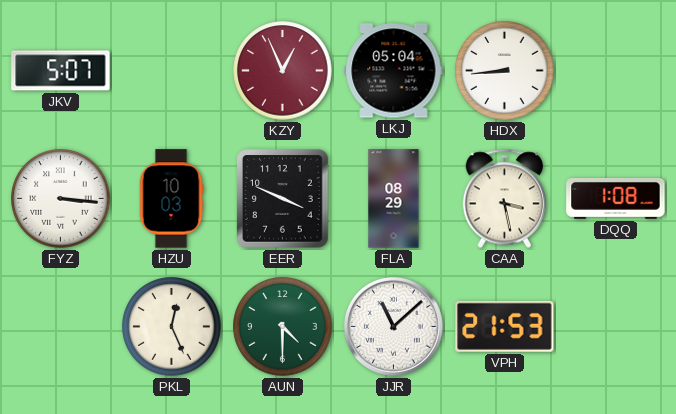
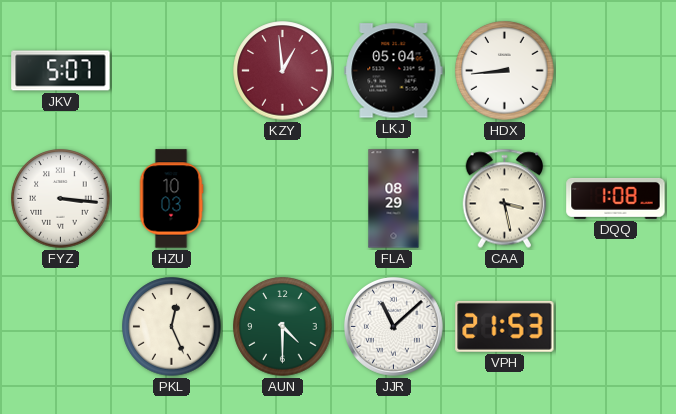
KZY: 12:56 -> 12:59 (283, 71)
EER: 3:49 -> none (283, 199)
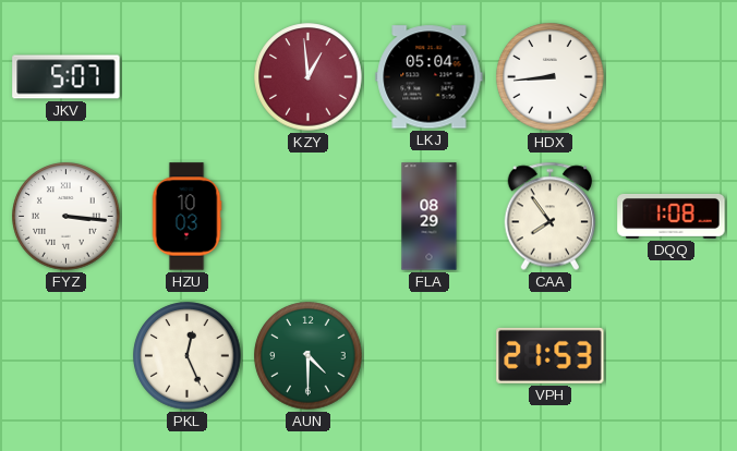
CAA: 3:28 -> 7:54 (551, 217)
JJR: 11:08 -> none (393, 326)
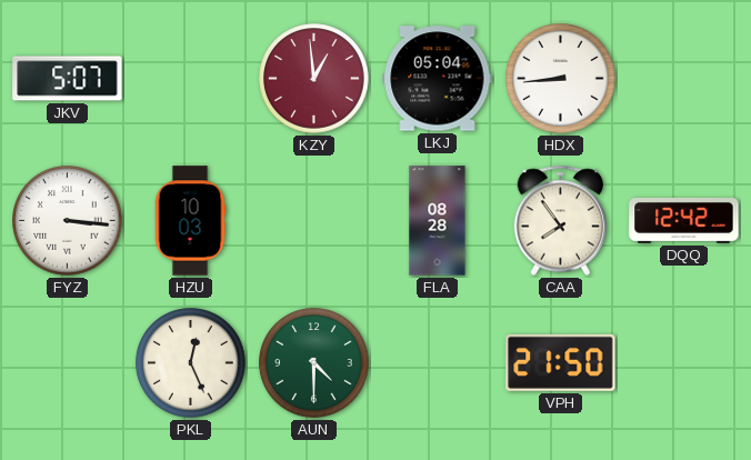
FLA: 08:29 -> 08:28 (438, 221)
DQQ: 1:08 -> 12:42 (684, 220)
VPH: 21:53 -> 21:50 (561, 362)
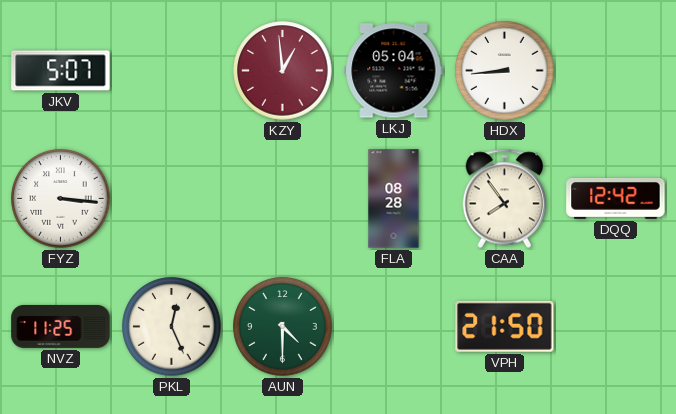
HZU: 10:03 -> none (190, 221)
NVZ: none -> 11:25 (61, 326)
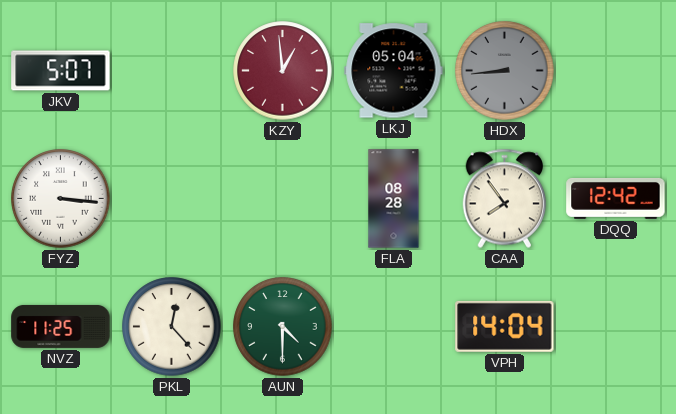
HDX dial: white -> grey (505, 71)
PKL: 12:26 -> 12:23 (172, 327)
VPH: 21:50 -> 14:04 (505, 326)
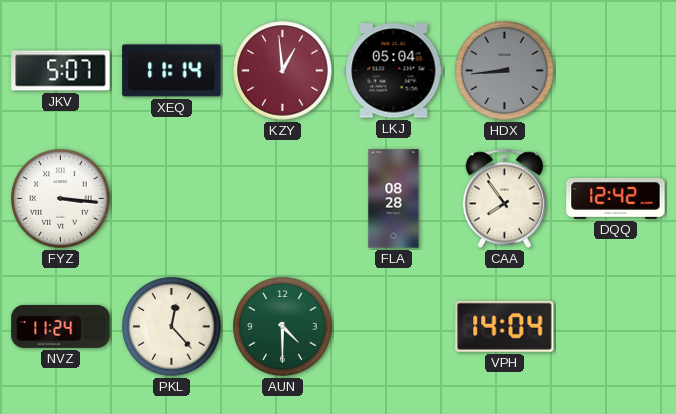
XEQ: none -> 11:14 (172, 71)
NVZ: 11:25 -> 11:24 (61, 326)
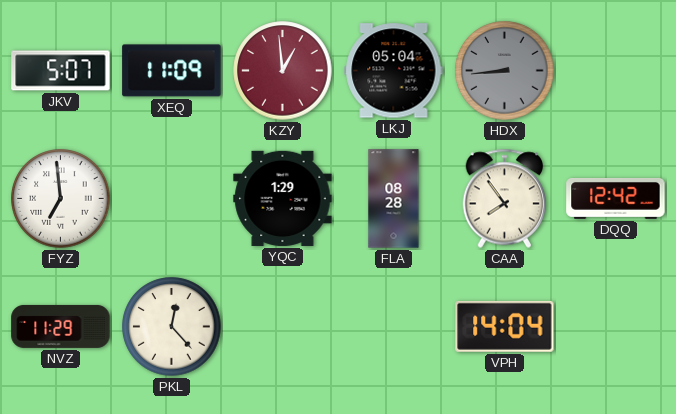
XEQ: 11:14 -> 11:09 (172, 71)
FYZ: 3:16 -> 6:59 (61, 199)
YQC: none -> 1:29 (283, 198)
NVZ: 11:24 -> 11:29 (61, 326)
AUN: 4:30 -> none (283, 327)
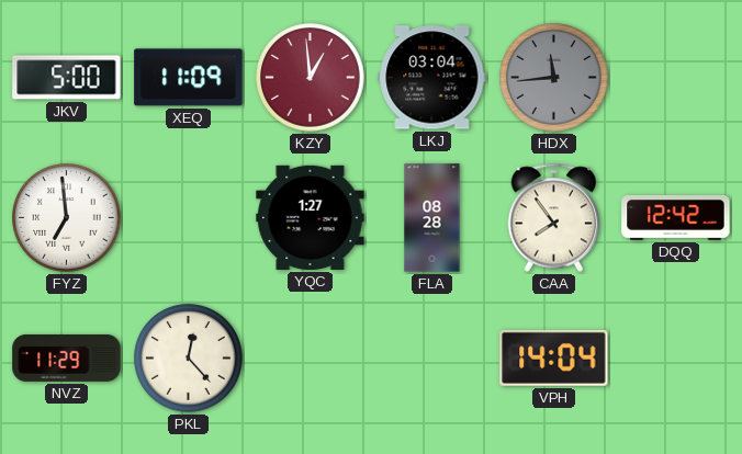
JKV: 5:07 -> 5:00 (67, 78)
LKJ: 05:04 -> 03:04 (432, 78)
HDX: 8:44 -> 11:44 (554, 78)
YQC: 1:29 -> 1:27 (311, 217)
